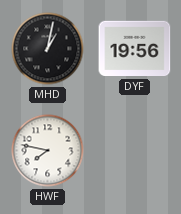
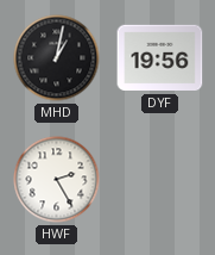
HWF: 7:47 -> 2:25 (57, 180)
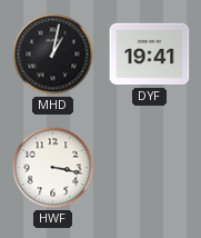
DYF: 19:56 -> 19:41 (150, 54)
HWF: 2:25 -> 3:17 (53, 168)
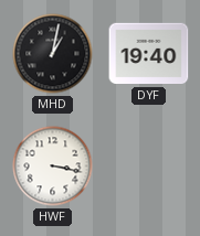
DYF: 19:41 -> 19:40 (149, 54)
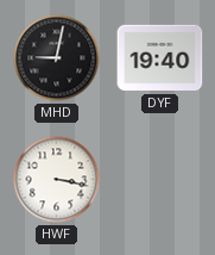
MHD: 1:02 -> 9:02 (57, 58)
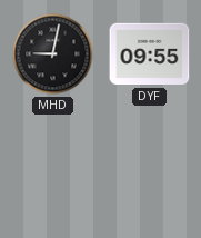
DYF: 19:40 -> 09:55 (150, 54)
HWF: 3:17 -> none (57, 180)
